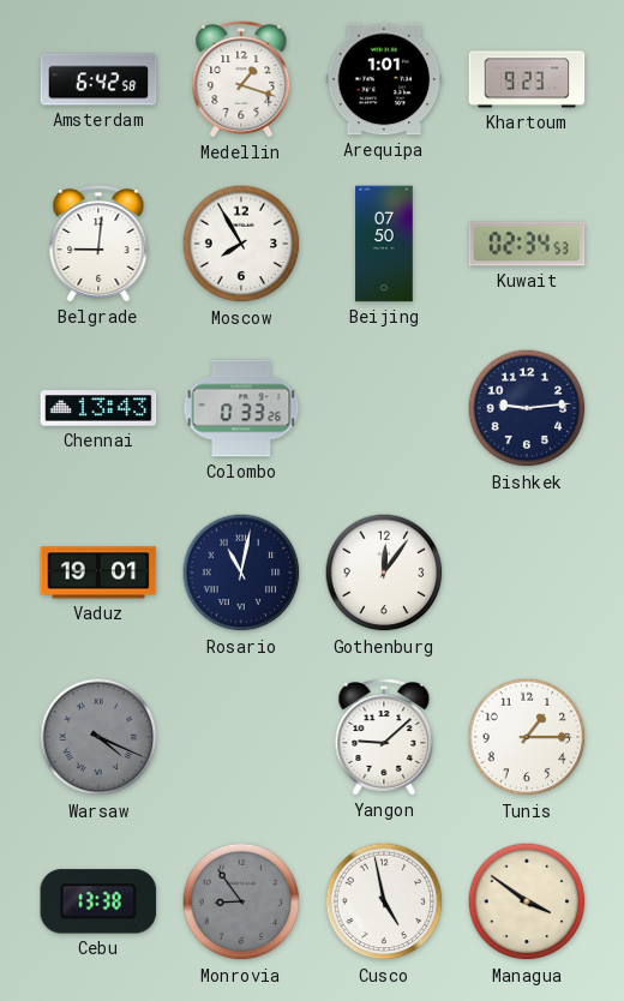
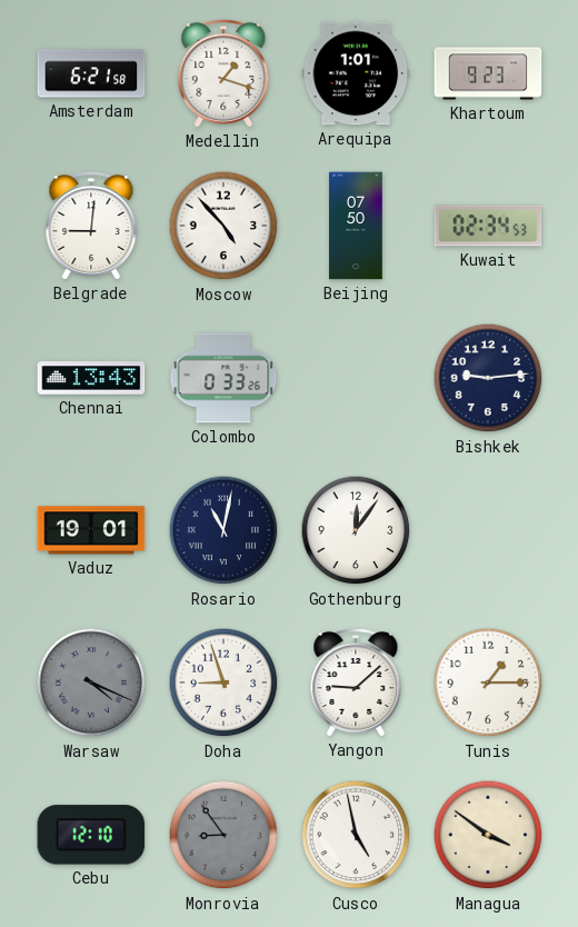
Amsterdam: 6:42 -> 6:21 (91, 73)
Moscow: 7:55 -> 4:53 (223, 226)
Doha: none -> 8:57 (223, 682)
Cebu: 13:38 -> 12:10 (91, 835)
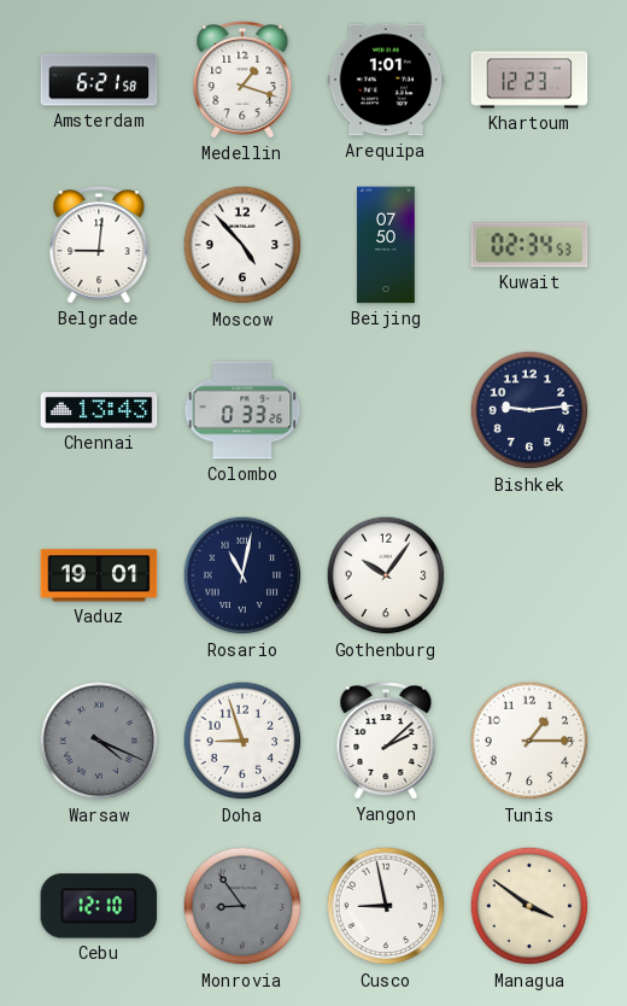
Khartoum: 9:23 -> 12:23 (529, 80)
Gothenburg: 12:06 -> 10:06 (386, 575)
Yangon: 9:08 -> 2:08 (386, 741)
Cusco: 4:58 -> 8:58 (386, 906)
